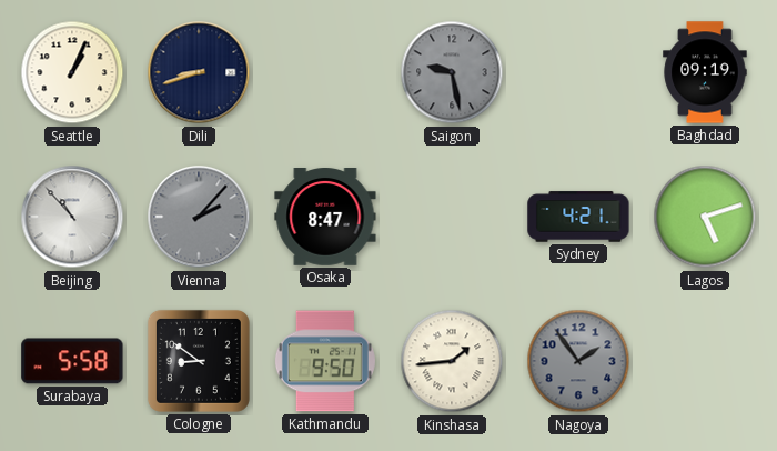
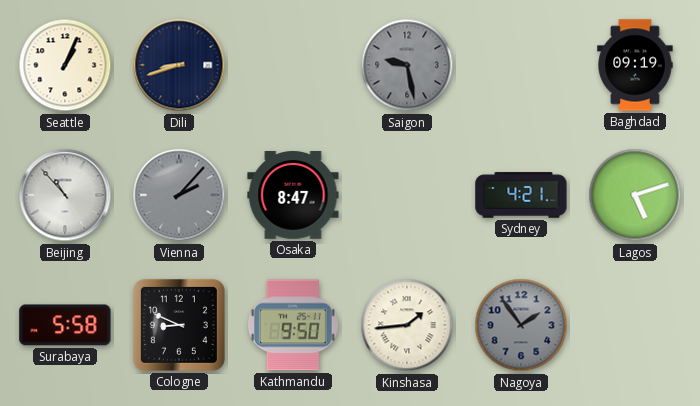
Cologne: 8:51 -> 8:49 (179, 325)
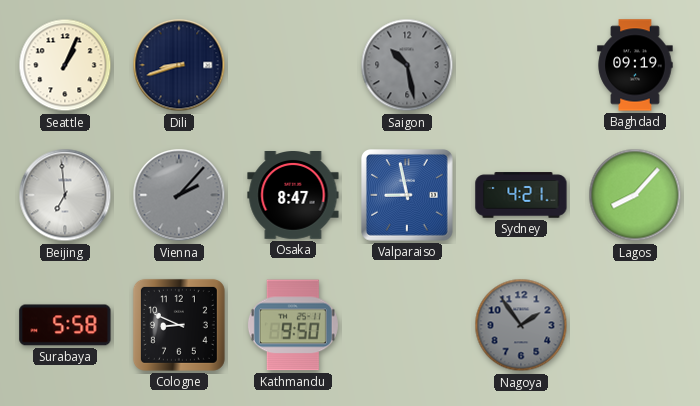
Saigon: 9:28 -> 10:28 (407, 65)
Beijing: 10:53 -> 6:59 (65, 195)
Valparaiso: none -> 8:58 (408, 196)
Lagos: 5:12 -> 8:07 (635, 195)
Kinshasa: 1:44 -> none (407, 325)
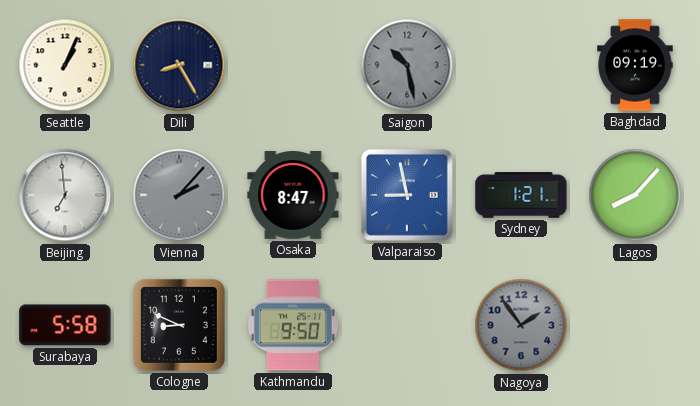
Dili: 8:42 -> 8:25 (179, 65)
Sydney: 4:21 -> 1:21 (521, 195)
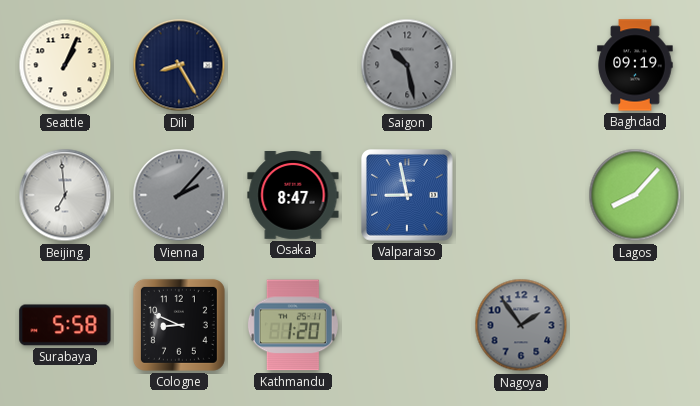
Sydney: 1:21 -> none (521, 195)
Kathmandu: 9:50 -> 1:20 (293, 325)
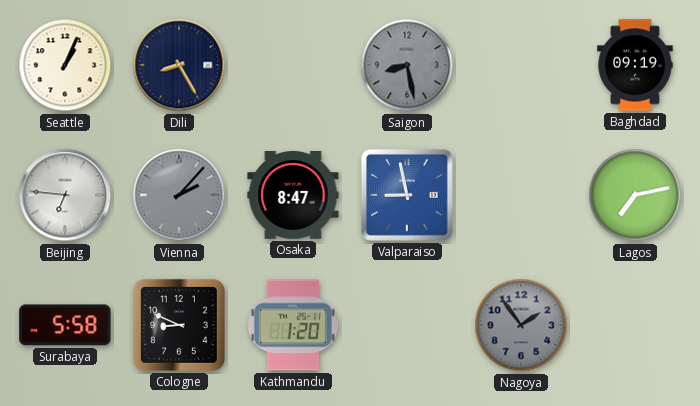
Saigon: 10:28 -> 8:28 (407, 65)
Beijing: 6:59 -> 6:46 (65, 195)
Lagos: 8:07 -> 7:13 (635, 195)
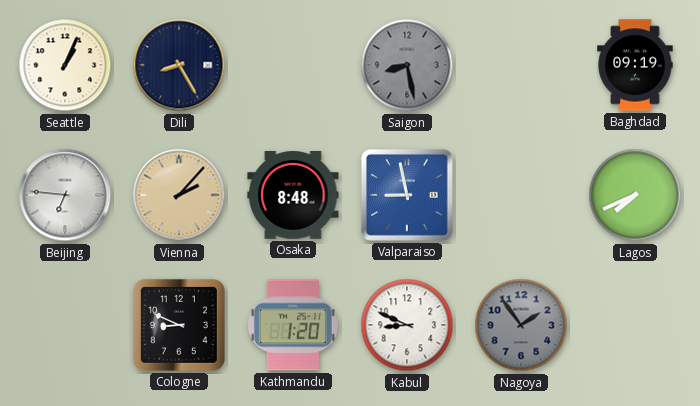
Vienna dial: grey -> champagne (179, 195)
Osaka: 8:47 -> 8:48 (293, 196)
Lagos: 7:13 -> 7:41 (635, 195)
Surabaya: 5:58 -> none (65, 325)
Kabul: none -> 8:49 (407, 325)
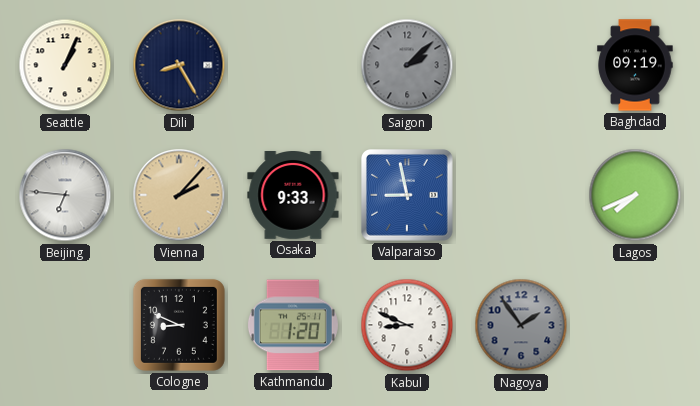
Saigon: 8:28 -> 2:08 (407, 65)
Osaka: 8:48 -> 9:33 (293, 196)
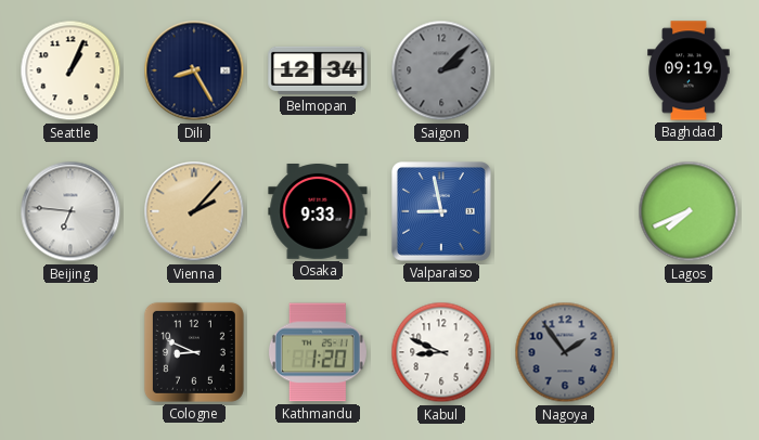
Belmopan: none -> 12:34 (318, 70)
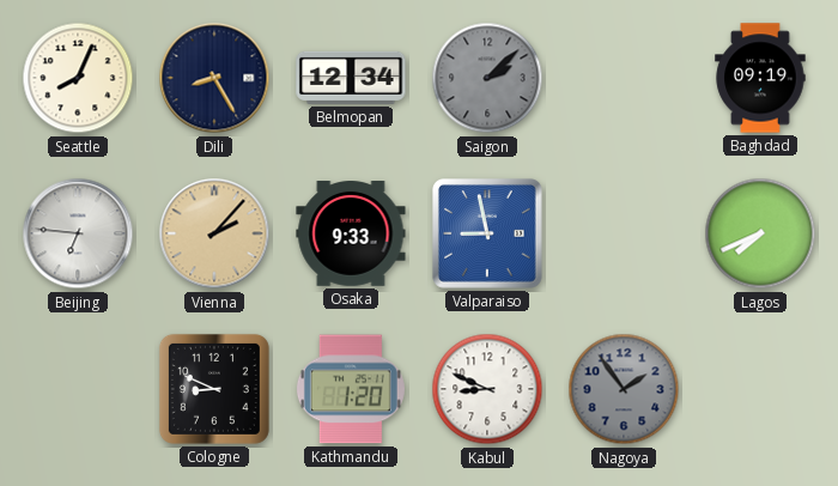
Seattle: 1:04 -> 8:04 (78, 78)
